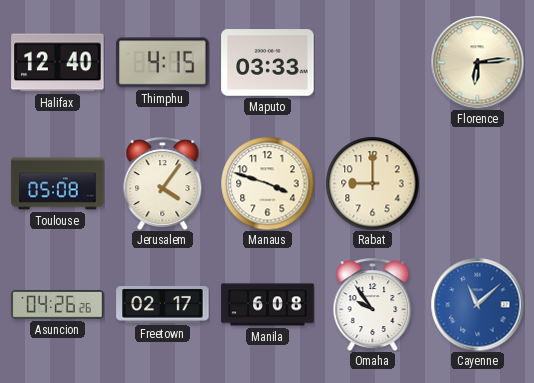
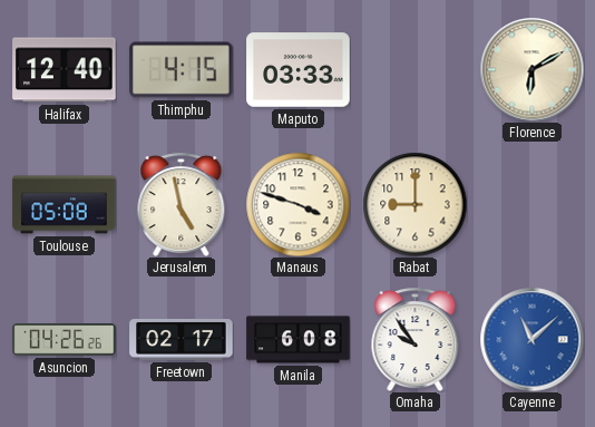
Florence: 6:14 -> 6:10 (531, 69)
Jerusalem: 4:06 -> 4:58 (182, 204)
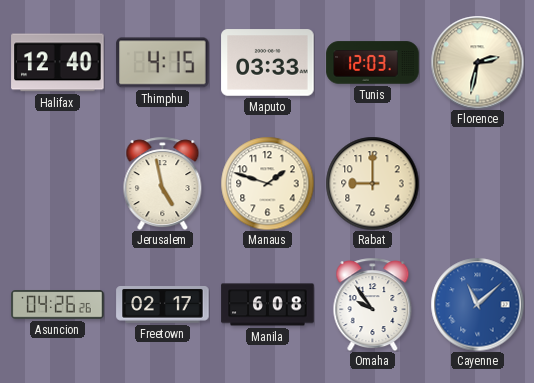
Tunis: none -> 12:03 (373, 63)
Florence: 6:10 -> 2:32 (477, 62)
Toulouse: 05:08 -> none (65, 205)
Manaus: 3:48 -> 1:48 (267, 183)
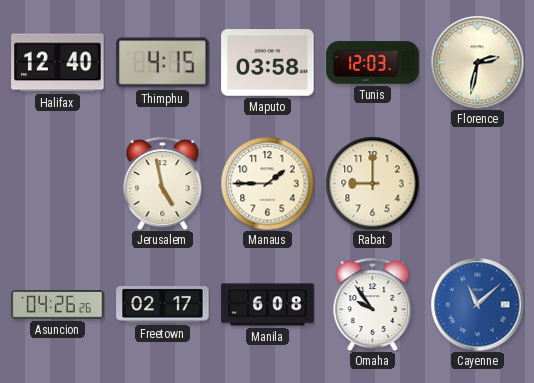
Maputo: 03:33 -> 03:58 (268, 63)
Manaus: 1:48 -> 1:45 (267, 183)
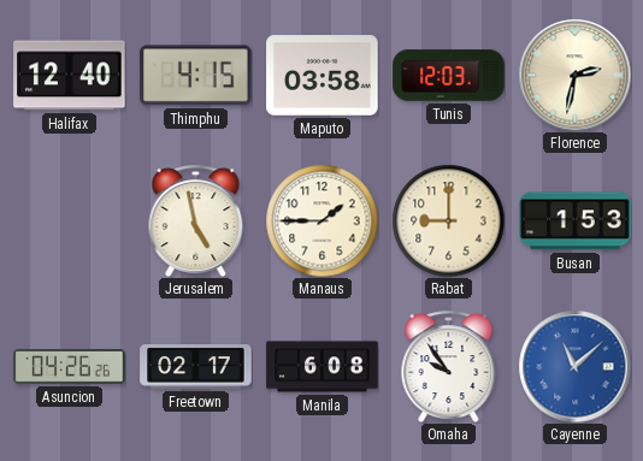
Busan: none -> 1:53 (576, 221)
